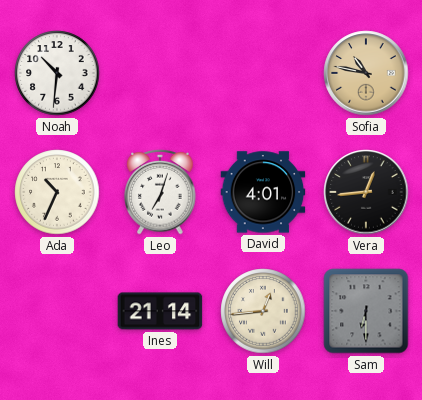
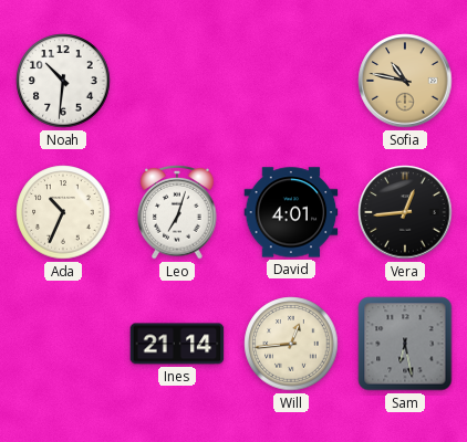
Sam: 6:30 -> 6:28 (405, 344)
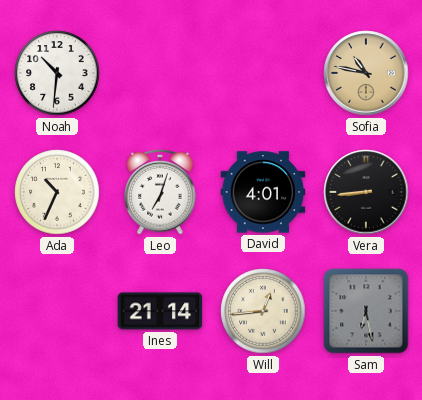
Vera: 12:44 -> 8:44 (366, 192)
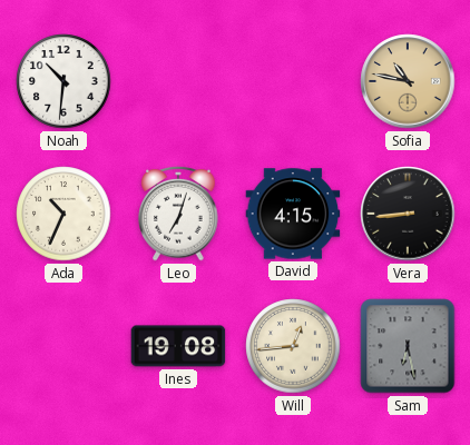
David: 4:01 -> 4:15 (293, 214)
Ines: 21:14 -> 19:08 (178, 346)
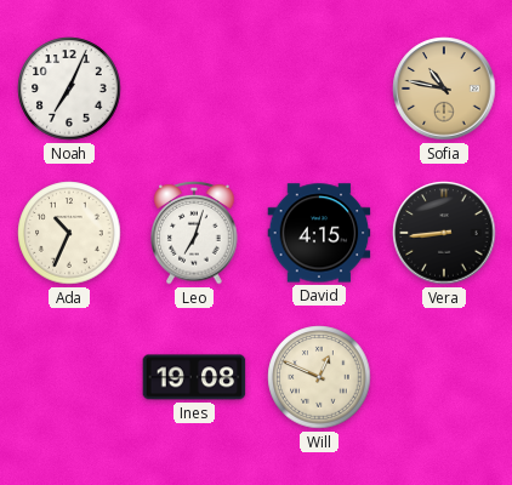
Noah: 10:31 -> 7:04 (69, 89)
Will: 12:44 -> 12:49 (319, 377)
Sam: 6:28 -> none (408, 346)
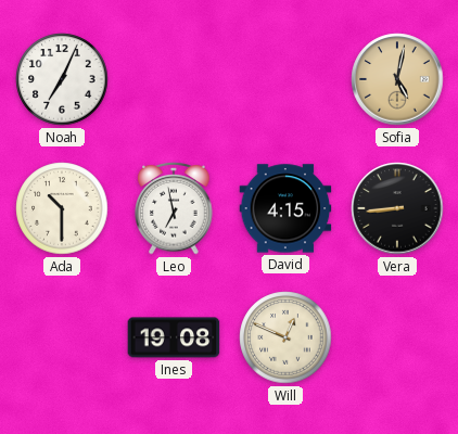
Sofia: 10:47 -> 5:02 (397, 79)
Ada: 10:34 -> 10:30 (62, 208)
Leo: 7:03 -> 6:58 (174, 208)
